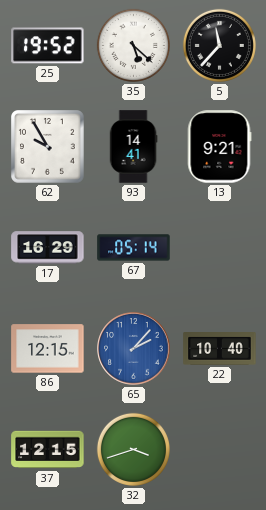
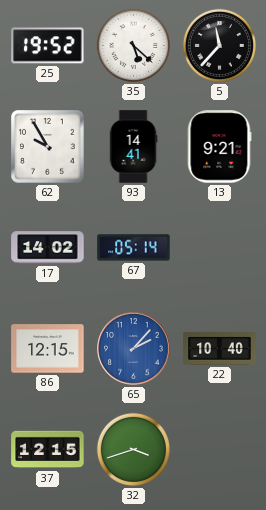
17: 16:29 -> 14:02 (48, 248)
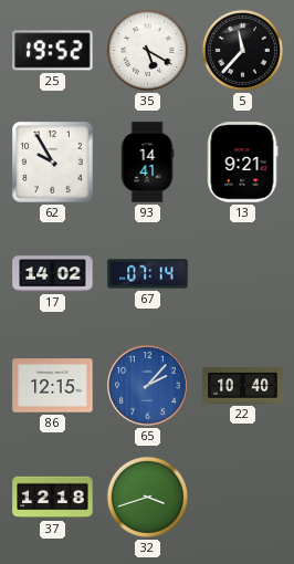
35: 5:22 -> 5:20 (147, 50)
67: 05:14 -> 07:14 (148, 274)
37: 12:15 -> 12:18 (53, 498)
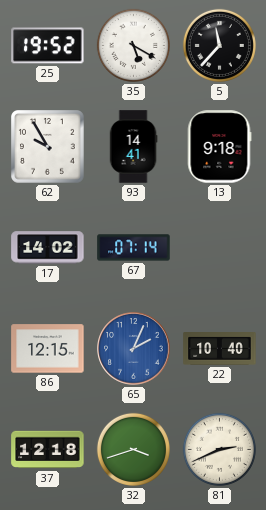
13: 9:21 -> 9:18 (219, 147)
65: 2:07 -> 2:04 (134, 349)
81: none -> 2:41 (219, 449)
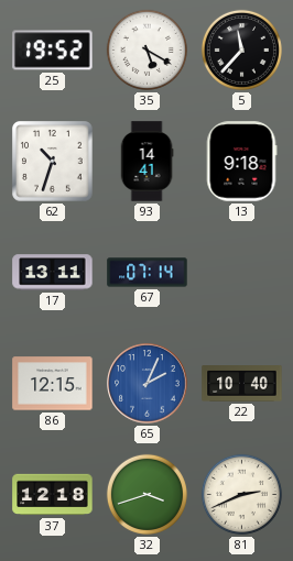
62: 9:55 -> 10:33 (53, 162)
17: 14:02 -> 13:11 (53, 273)
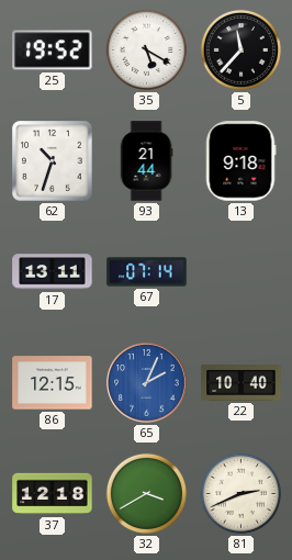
93: 14:41 -> 21:44 (146, 161)
32: 3:42 -> 3:40 (146, 493)
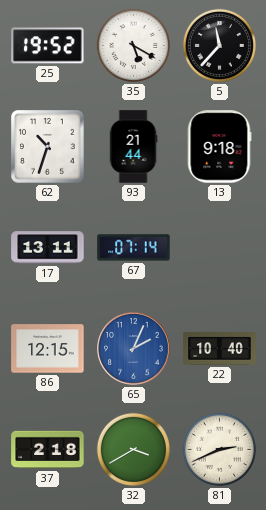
37: 12:18 -> 2:18 (48, 450)
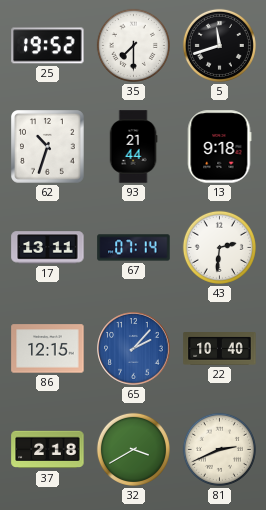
35: 5:20 -> 7:30 (133, 45)
5: 11:37 -> 11:42 (219, 45)
43: none -> 2:31 (219, 247)
65: 2:04 -> 2:07 (134, 349)
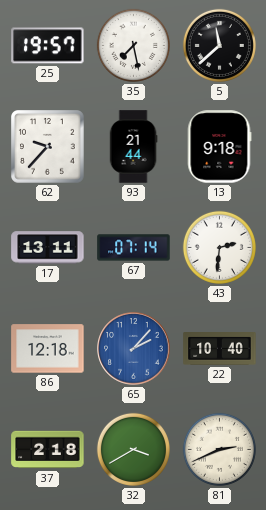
25: 19:52 -> 19:57 (48, 46)
35: 7:30 -> 7:28 (133, 45)
5: 11:42 -> 11:38 (219, 45)
62: 10:33 -> 9:37 (48, 147)
86: 12:15 -> 12:18 (48, 349)
